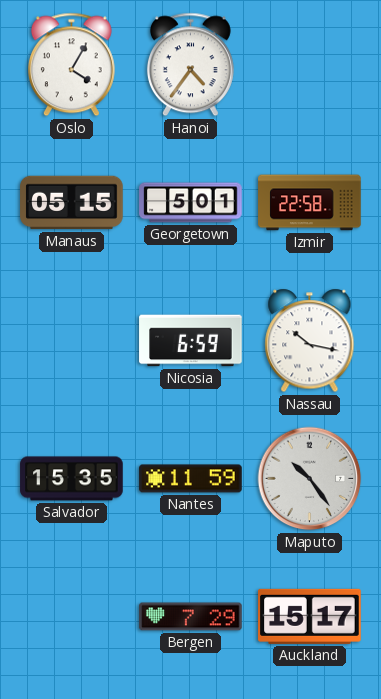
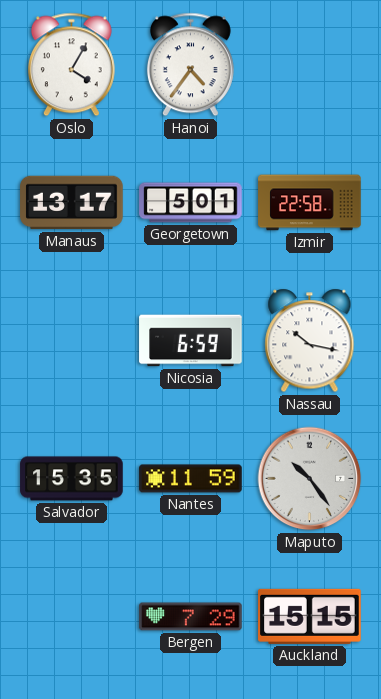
Manaus: 05:15 -> 13:17 (72, 203)
Auckland: 15:17 -> 15:15 (310, 616)
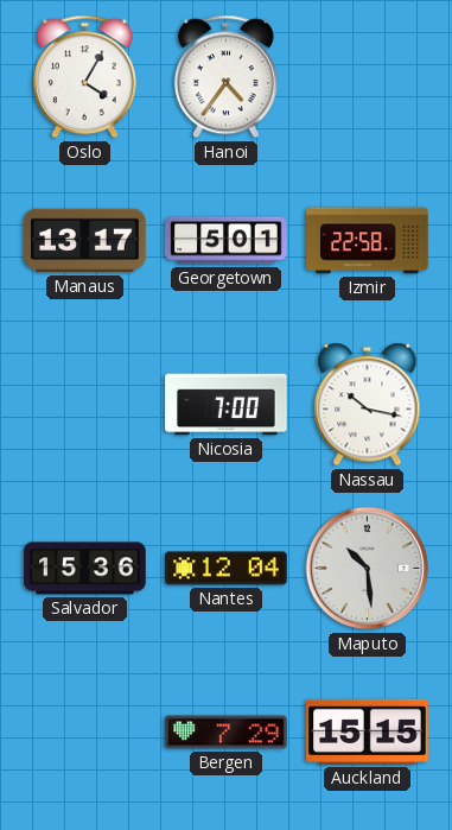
Nicosia: 6:59 -> 7:00 (227, 405)
Salvador: 15:35 -> 15:36 (85, 569)
Nantes: 11:59 -> 12:04 (227, 569)
Maputo: 10:24 -> 10:29 (368, 569)
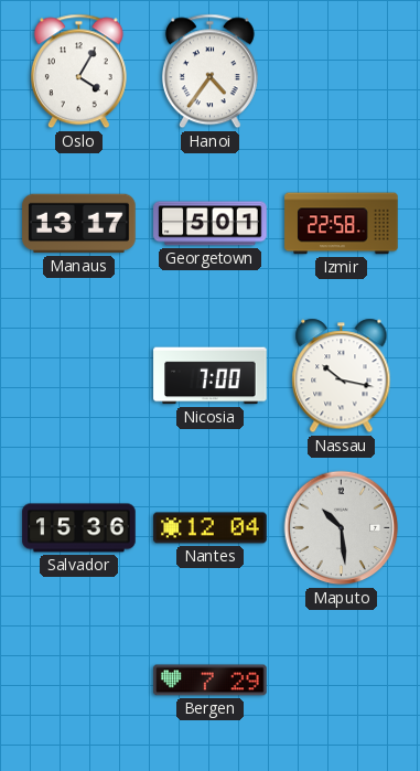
Auckland: 15:15 -> none (368, 731)
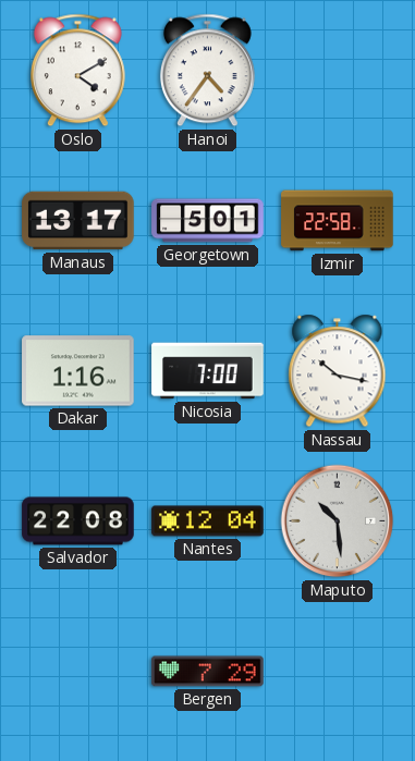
Oslo: 4:05 -> 4:10 (77, 71)
Dakar: none -> 1:16 (78, 371)
Salvador: 15:36 -> 22:08 (78, 521)
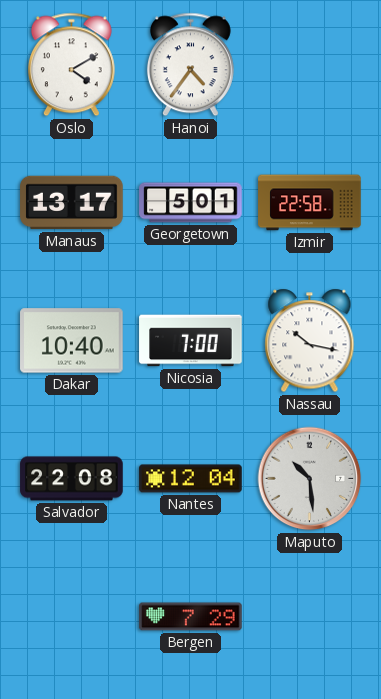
Dakar: 1:16 -> 10:40 (72, 341)
